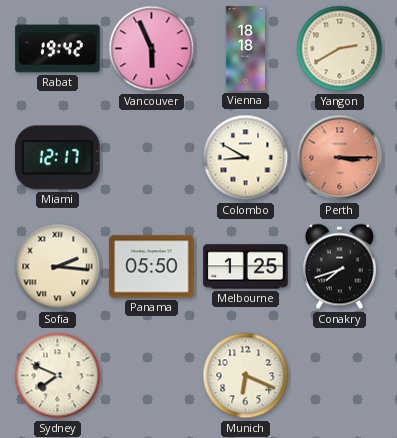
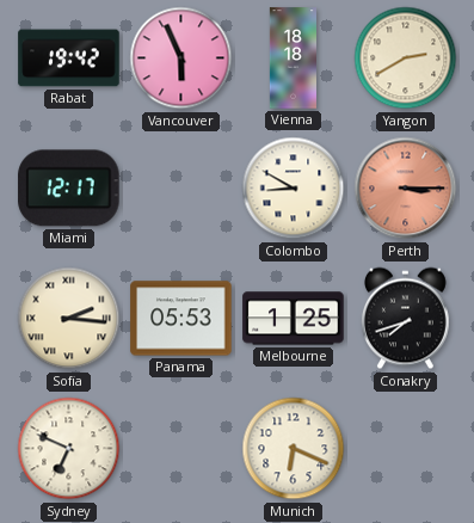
Panama: 05:50 -> 05:53 (181, 319)
Sydney: 7:49 -> 6:49 (69, 449)
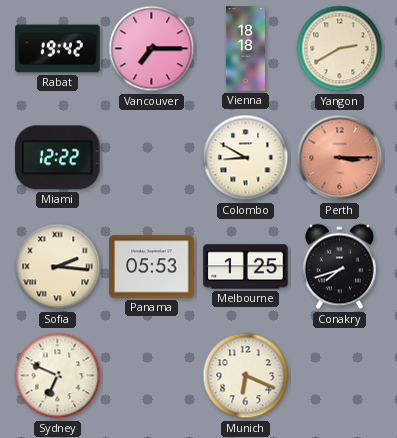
Vancouver: 5:56 -> 7:15 (152, 49)
Miami: 12:17 -> 12:22 (58, 158)
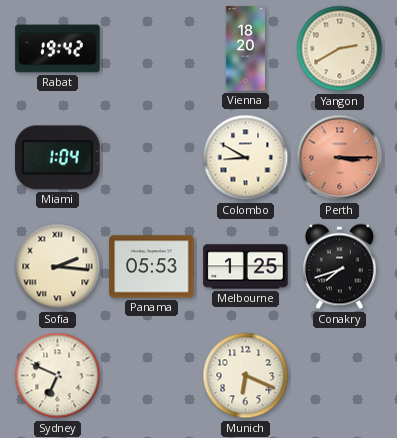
Vancouver: 7:15 -> none (152, 49)
Vienna: 18:18 -> 18:20 (245, 49)
Miami: 12:22 -> 1:04 (58, 158)
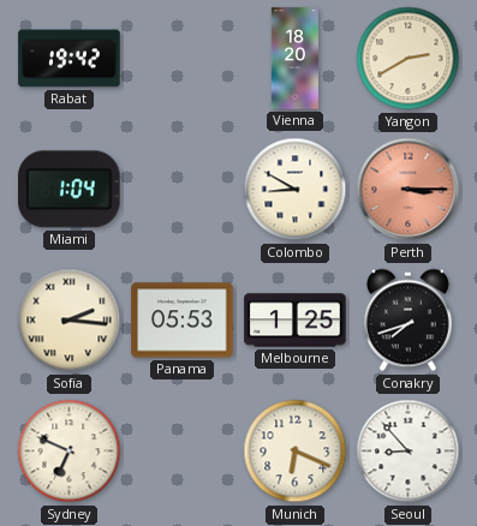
Seoul: none -> 8:53 (409, 452)
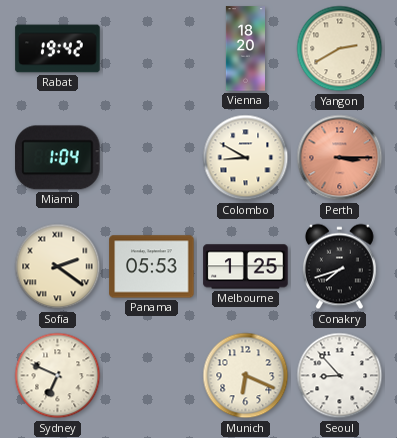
Sofia: 2:16 -> 2:21 (58, 267)
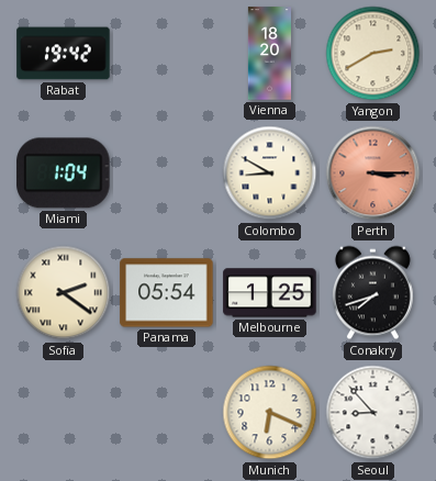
Panama: 05:53 -> 05:54 (167, 293)
Sydney: 6:49 -> none (58, 376)
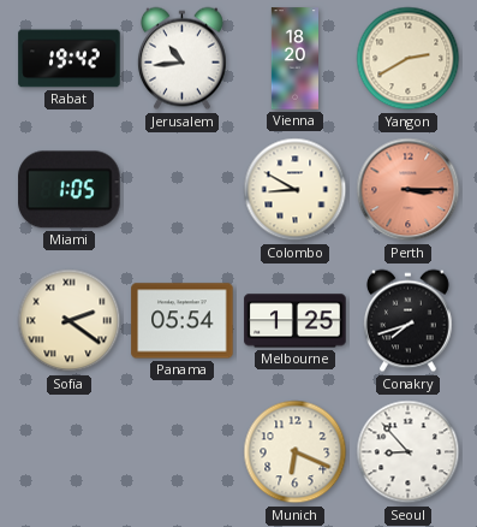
Jerusalem: none -> 10:44 (181, 59)
Miami: 1:04 -> 1:05 (70, 190)
